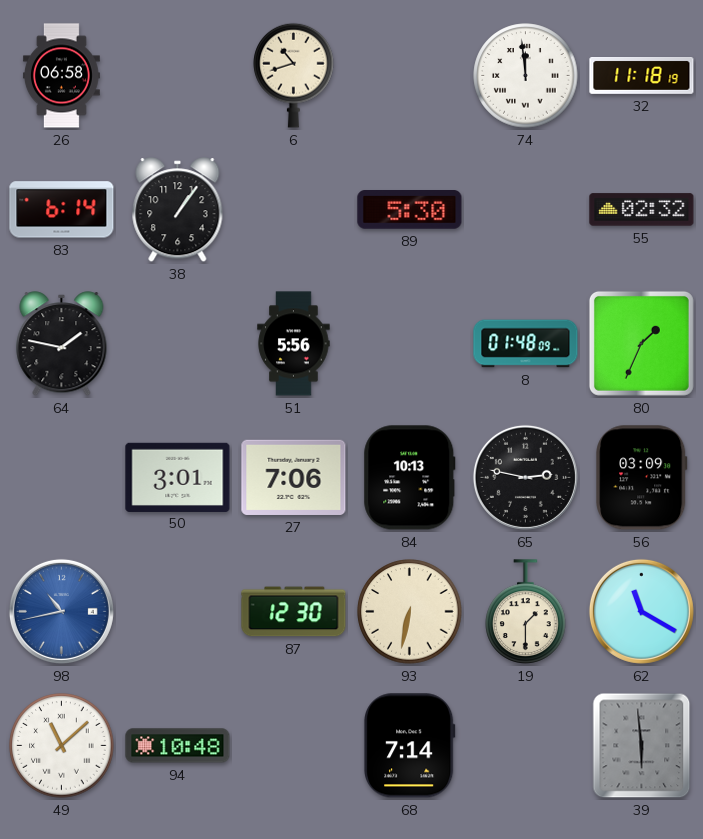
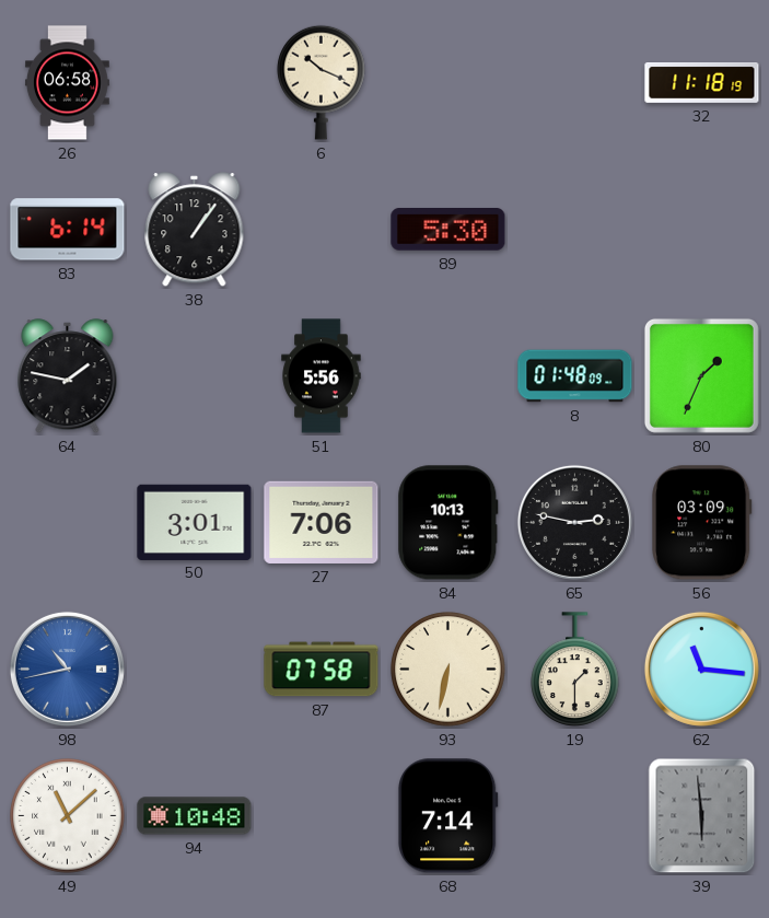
6: 10:42 -> 10:19 (322, 82)
74: 11:59 -> none (526, 76)
55: 02:32 -> none (642, 210)
87: 12:30 -> 07:58 (322, 670)
62: 11:20 -> 11:16 (701, 669)
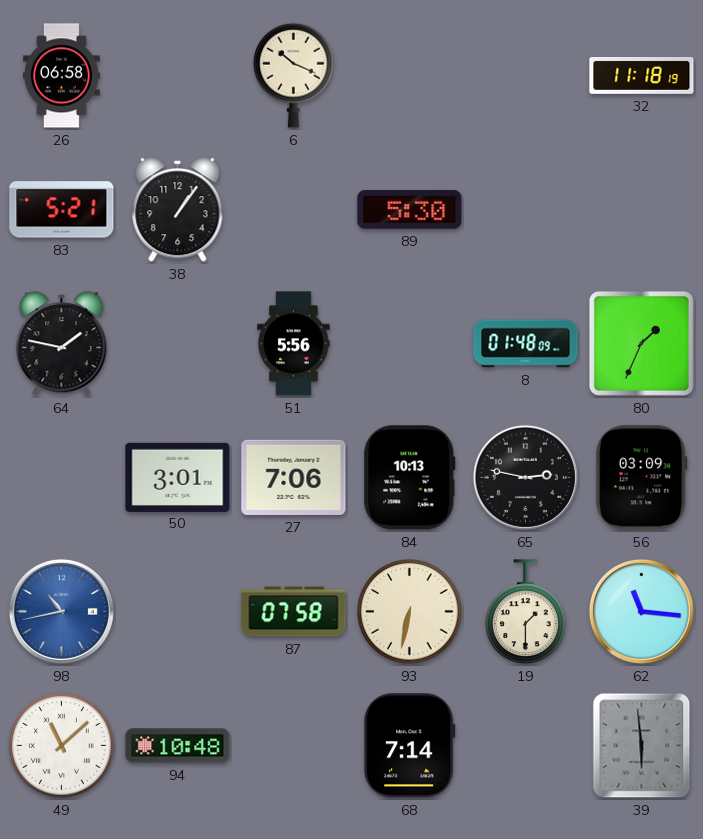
83: 6:14 -> 5:21 (62, 210)
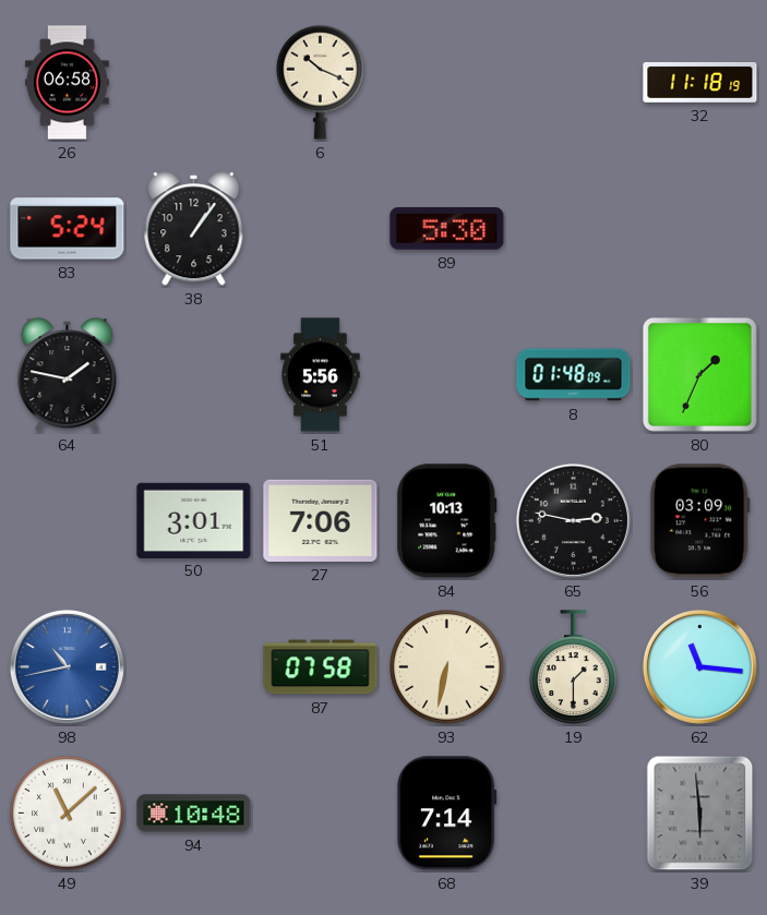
83: 5:21 -> 5:24 (68, 229)
